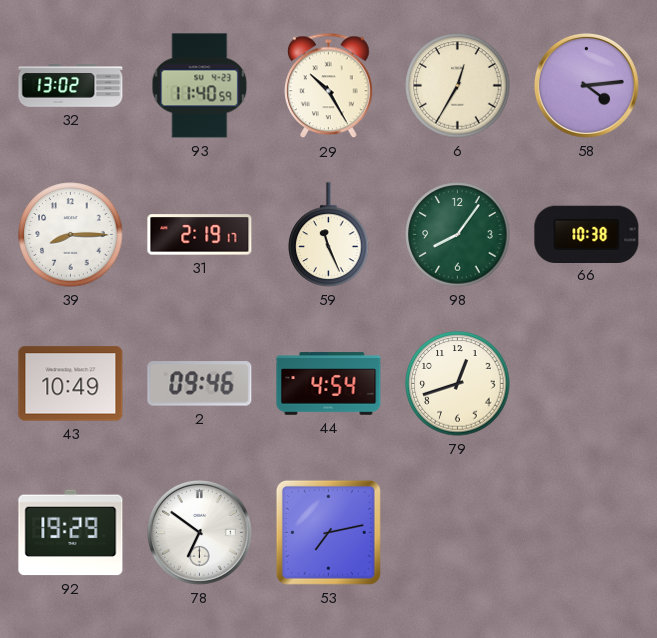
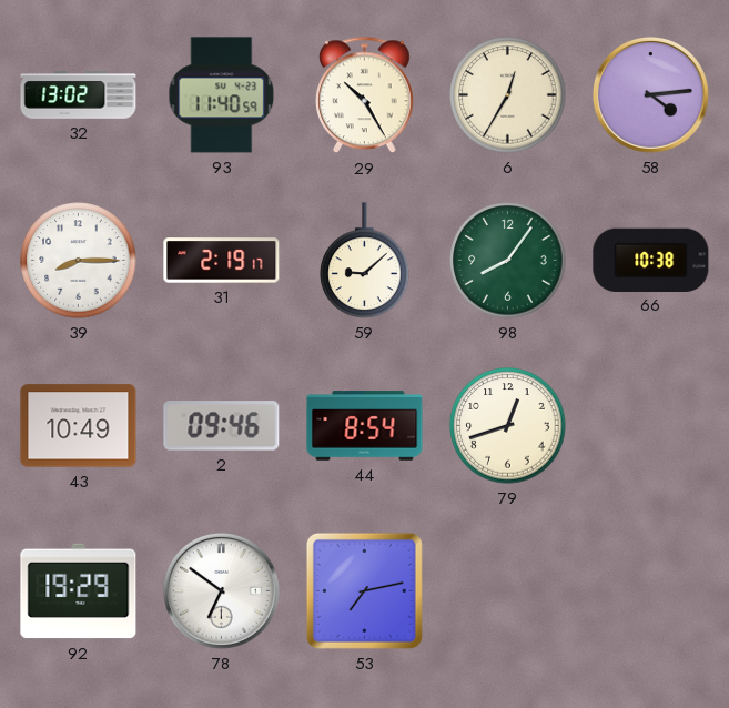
59: 11:26 -> 9:08 (365, 261)
44: 4:54 -> 8:54 (365, 426)
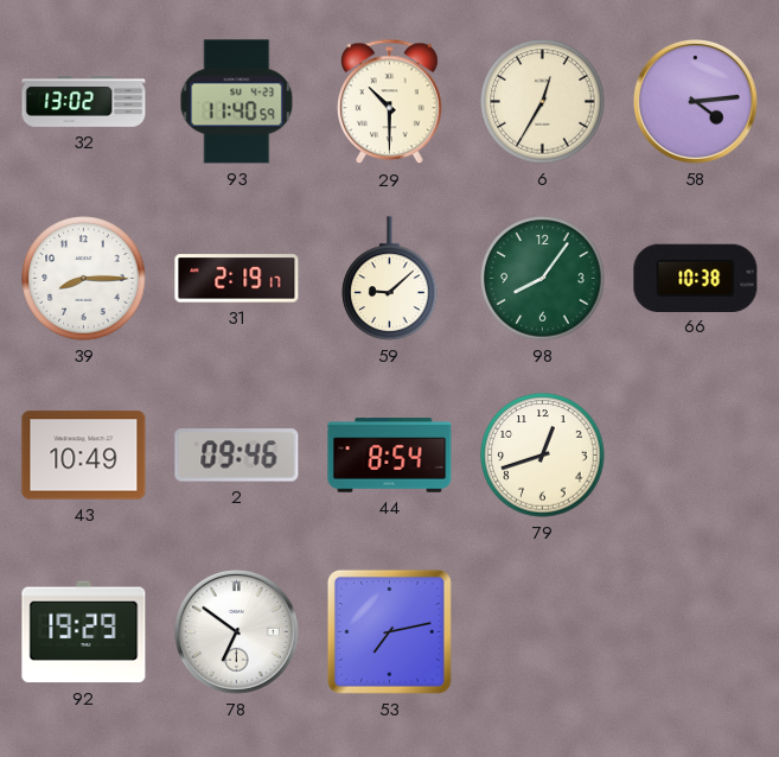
29: 10:25 -> 10:30 (390, 102)
